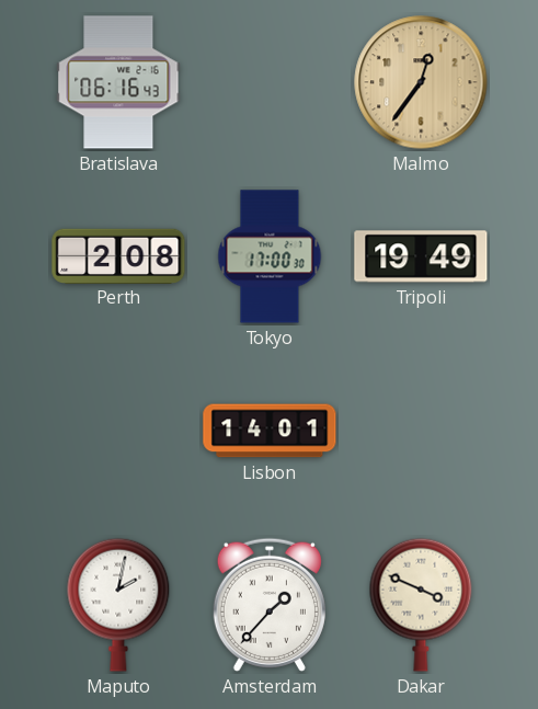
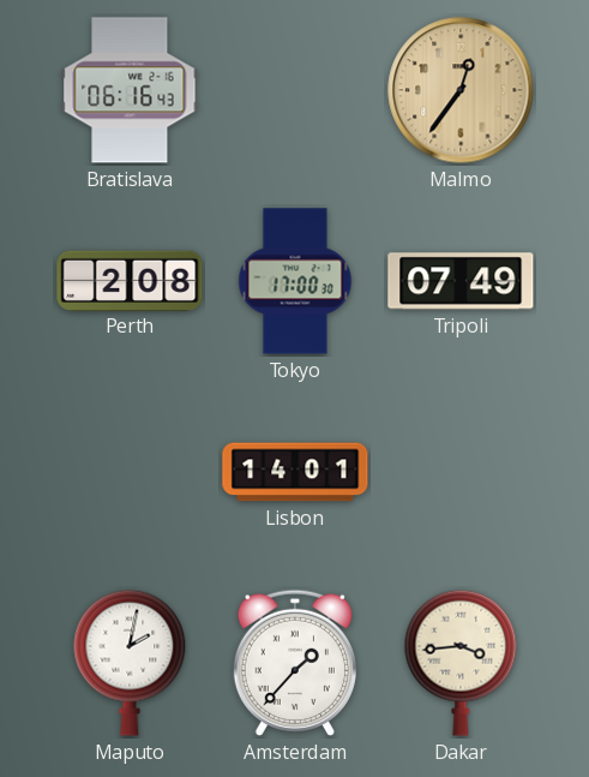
Tripoli: 19:49 -> 07:49 (461, 281)
Dakar: 3:49 -> 3:44 (461, 663)
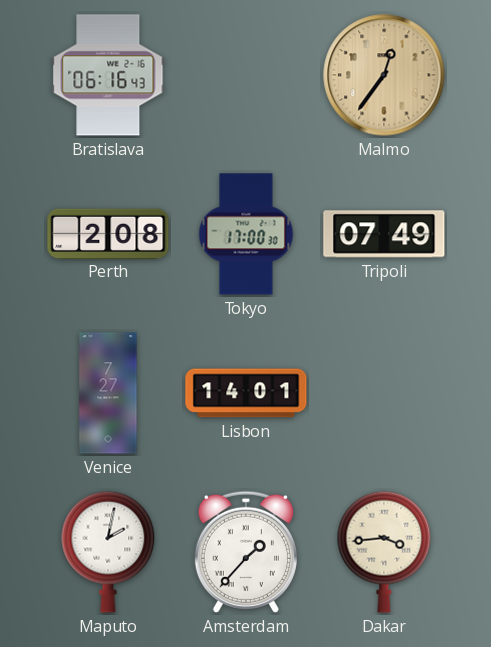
Venice: none -> 7:27 (108, 393)
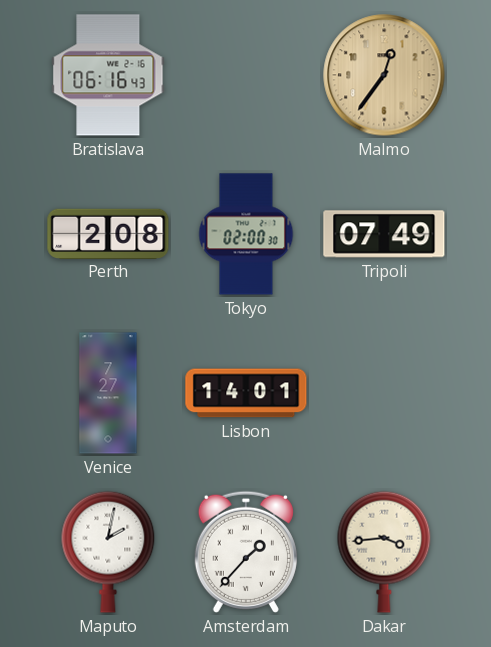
Tokyo: 17:00 -> 02:00 (246, 234)
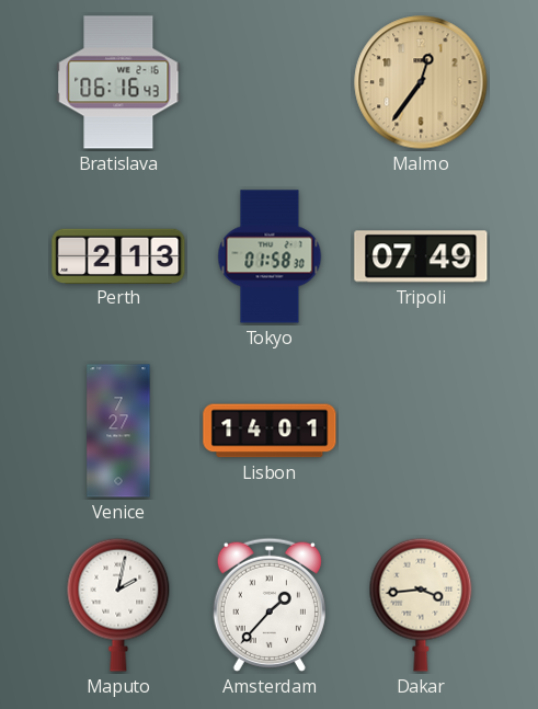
Perth: 2:08 -> 2:13 (118, 255)
Tokyo: 02:00 -> 01:58 (270, 256)
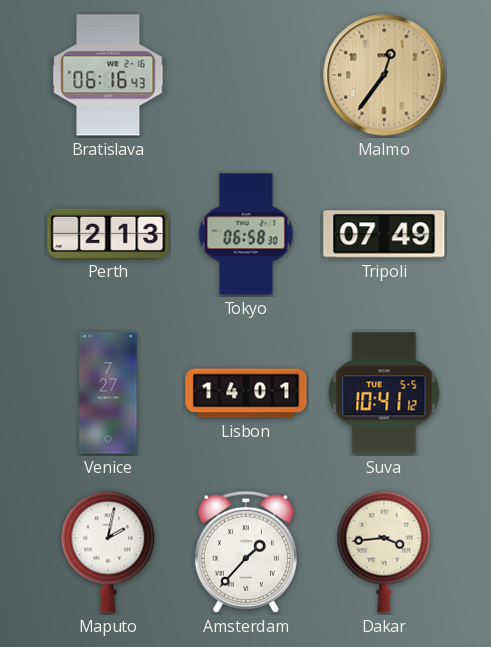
Tokyo: 01:58 -> 06:58 (246, 234)
Suva: none -> 10:41 (384, 393)
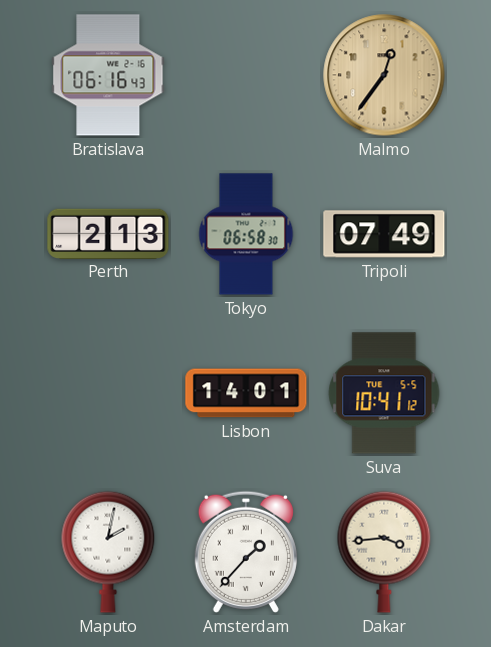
Venice: 7:27 -> none (108, 393)
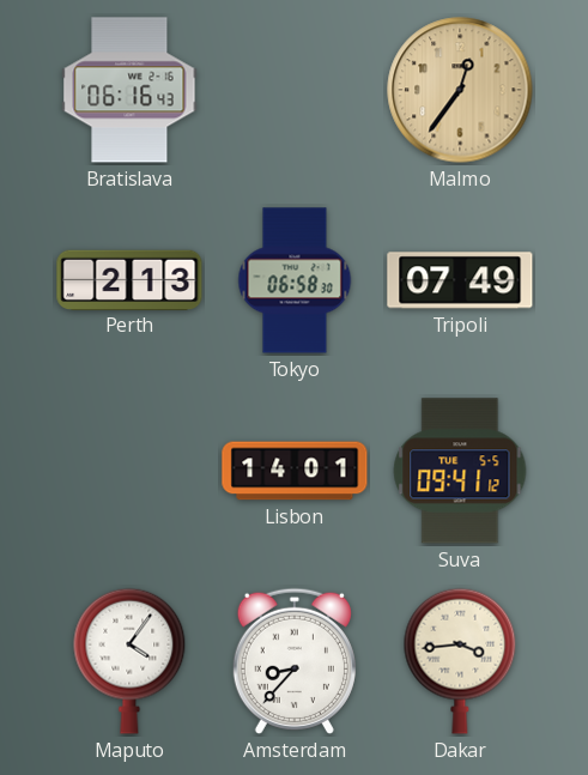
Suva: 10:41 -> 09:41 (460, 471)
Maputo: 2:02 -> 4:06 (129, 661)
Amsterdam: 1:37 -> 8:37 (295, 661)
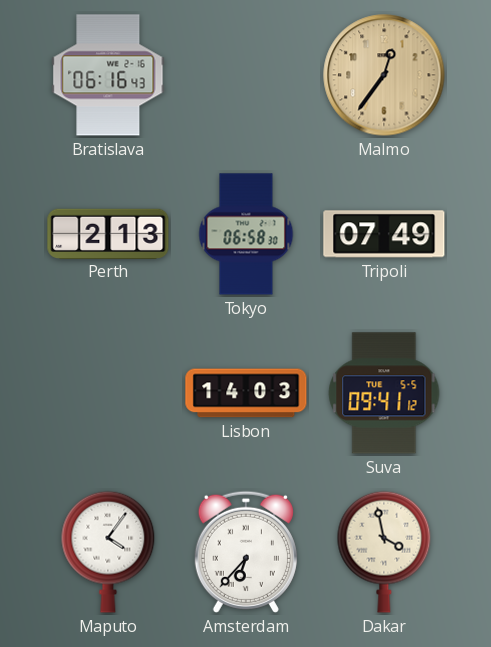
Lisbon: 14:01 -> 14:03 (246, 393)
Amsterdam: 8:37 -> 6:37 (246, 552)
Dakar: 3:44 -> 3:58 (384, 552)
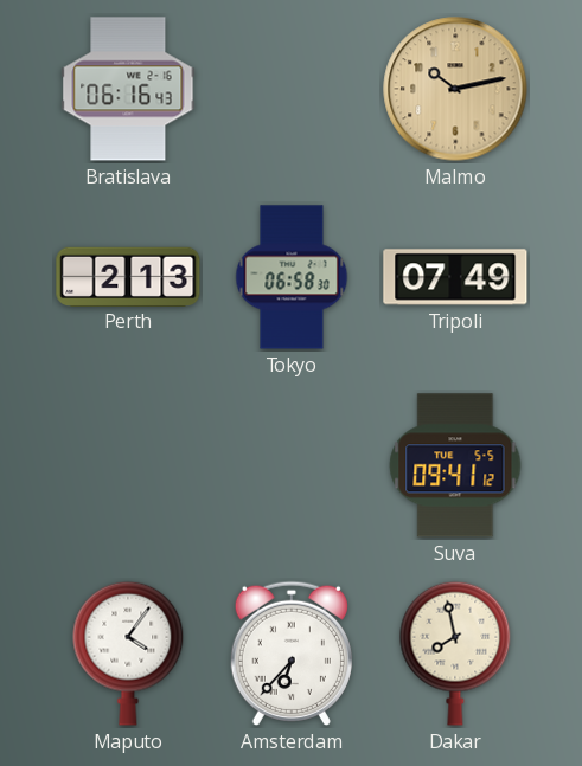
Malmo: 12:36 -> 10:13 (455, 89)
Lisbon: 14:03 -> none (246, 393)
Dakar: 3:58 -> 7:58 (455, 654)
